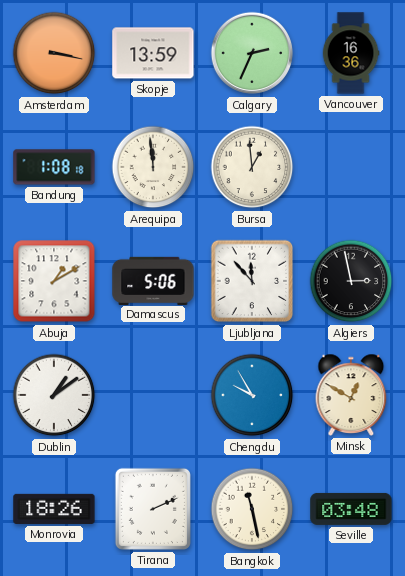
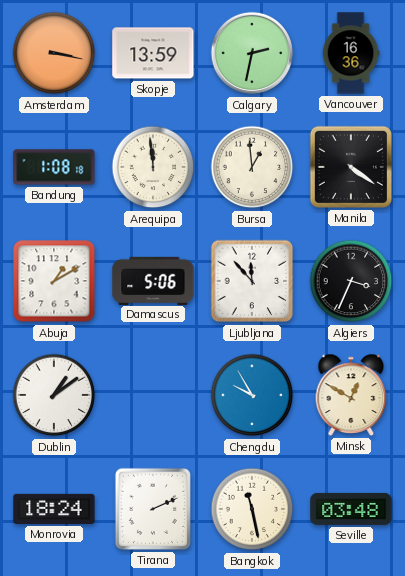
Calgary: 2:34 -> 2:32 (252, 53)
Manila: none -> 4:21 (351, 167)
Algiers: 2:58 -> 3:34 (351, 281)
Monrovia: 18:26 -> 18:24 (54, 509)
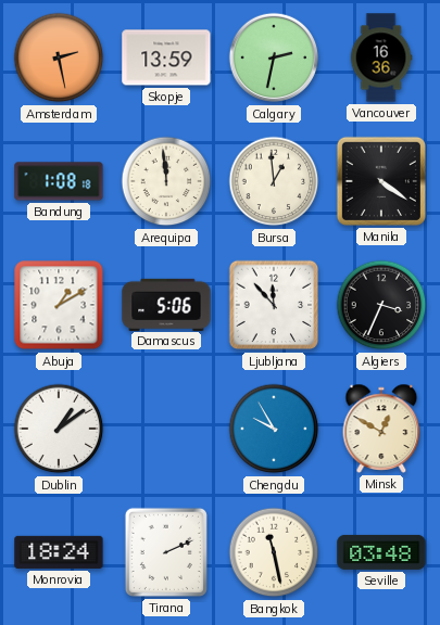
Amsterdam: 3:17 -> 2:28 (59, 58)
